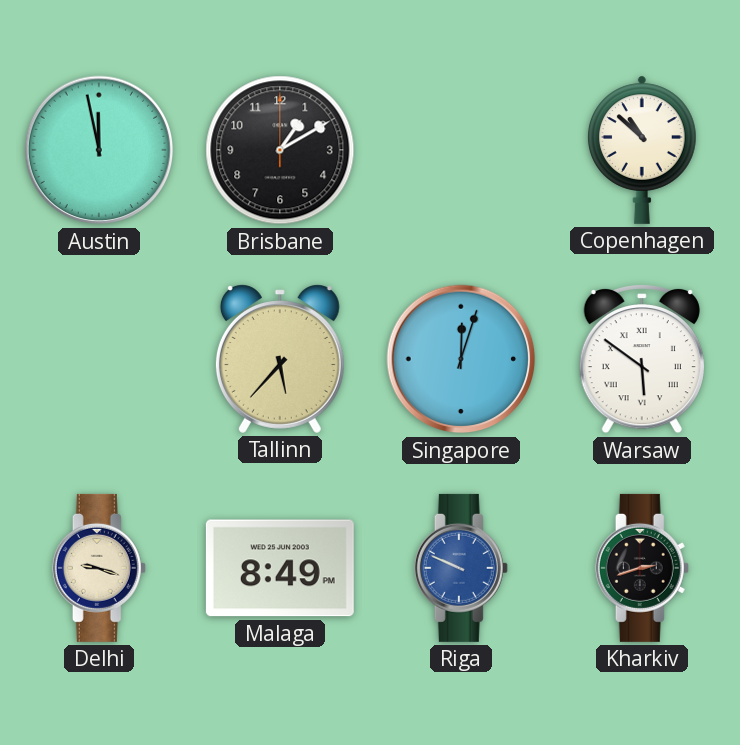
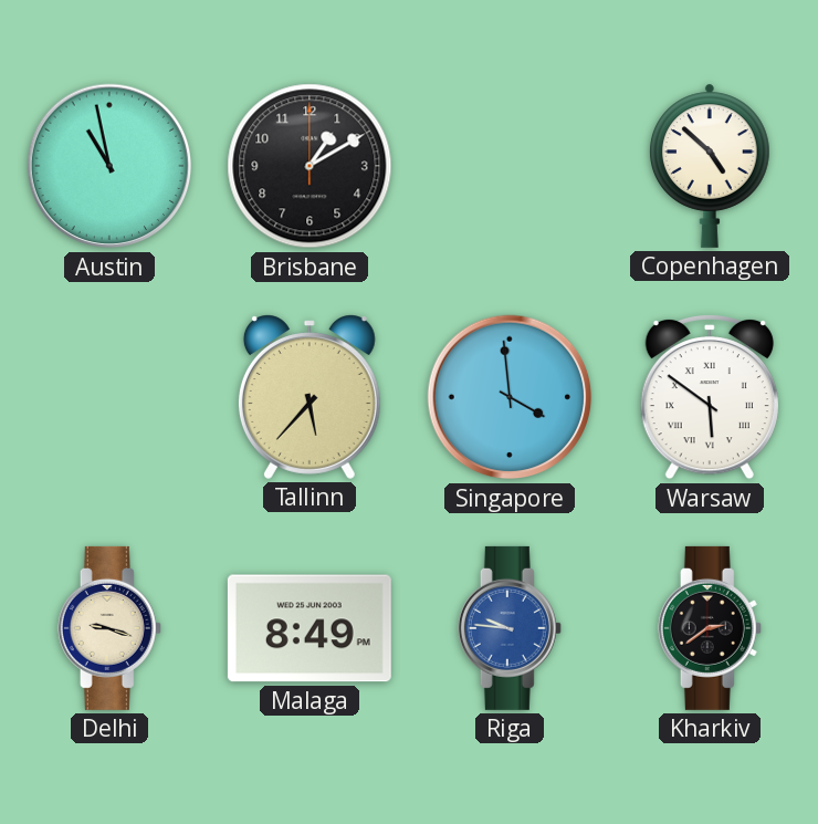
Austin: 11:58 -> 10:58 (109, 166)
Copenhagen: 10:52 -> 4:52 (710, 166)
Singapore: 12:03 -> 3:59 (510, 397)
Riga: 9:49 -> 9:46 (510, 628)
Kharkiv: 2:42 -> 2:39 (710, 628)
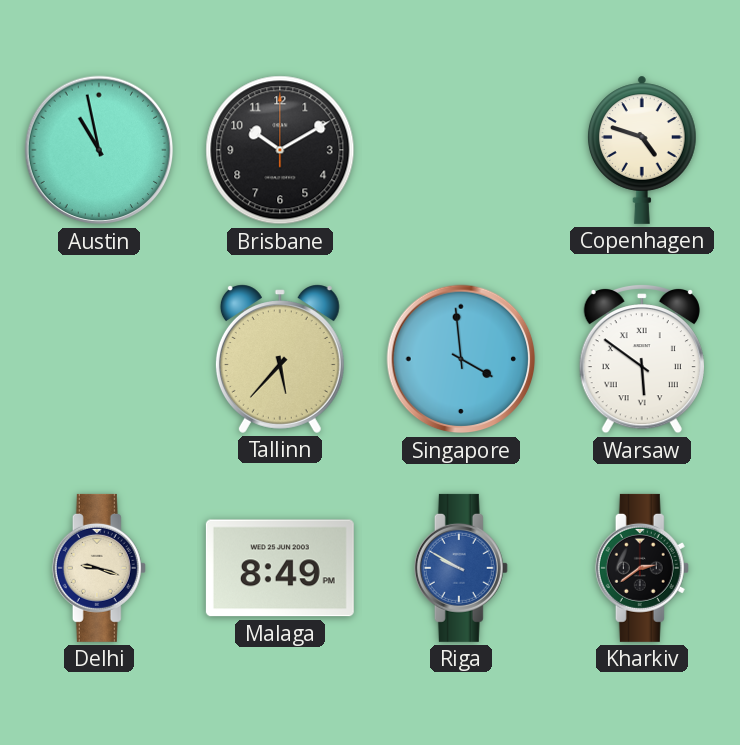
Brisbane: 1:10 -> 10:10 (280, 150)
Copenhagen: 4:52 -> 4:48 (642, 150)
Riga: 9:46 -> 9:50 (461, 568)
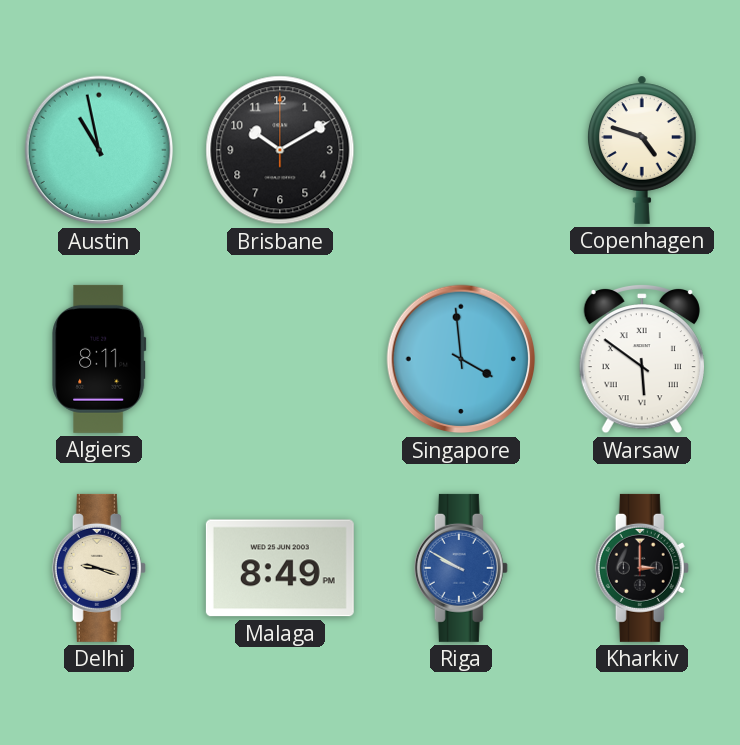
Algiers: none -> 8:11 (99, 359)
Tallinn: 5:37 -> none (280, 359)
Kharkiv: 2:39 -> 3:00 (642, 568)
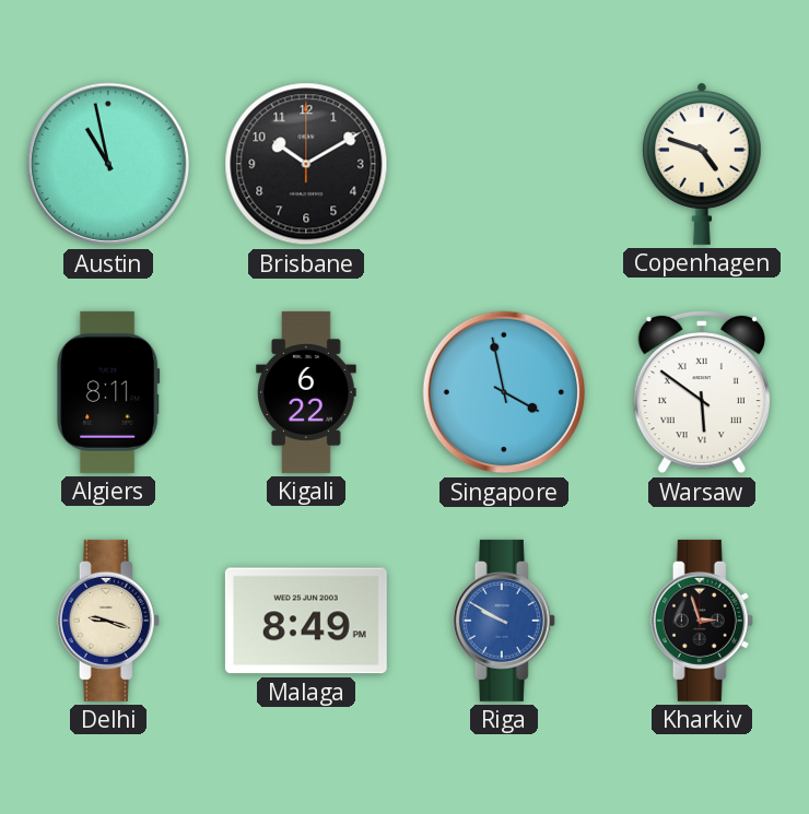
Kigali: none -> 6:22 (306, 392)
Singapore: 3:59 -> 3:58 (504, 392)
Kharkiv: 3:00 -> 2:57 (702, 621)
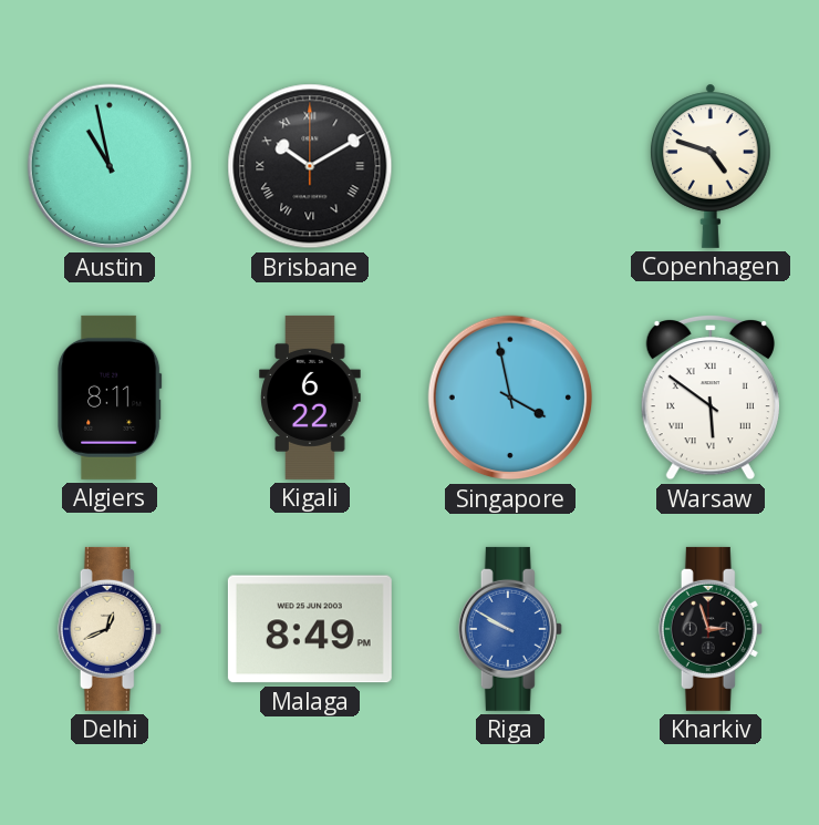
Brisbane numerals: Arabic -> Roman (310, 166)
Delhi: 9:18 -> 12:41 (110, 629)
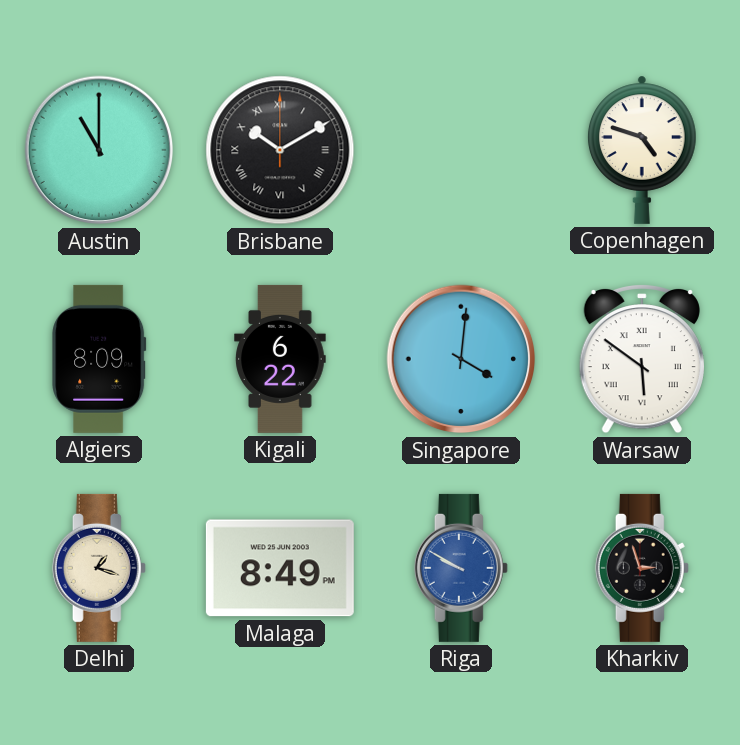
Austin: 10:58 -> 11:00 (99, 150)
Algiers: 8:11 -> 8:09 (99, 359)
Singapore: 3:58 -> 4:01 (461, 359)
Delhi: 12:41 -> 1:18 (99, 568)
